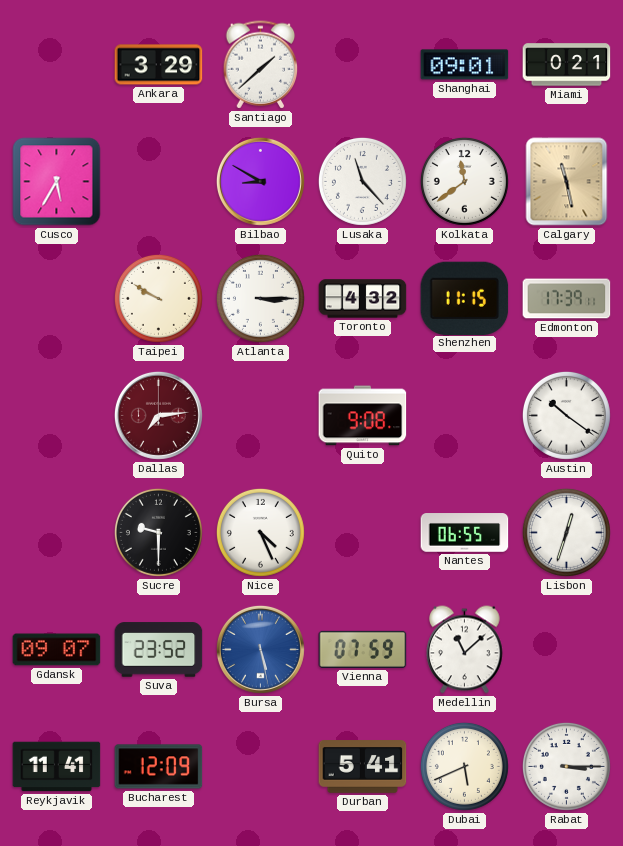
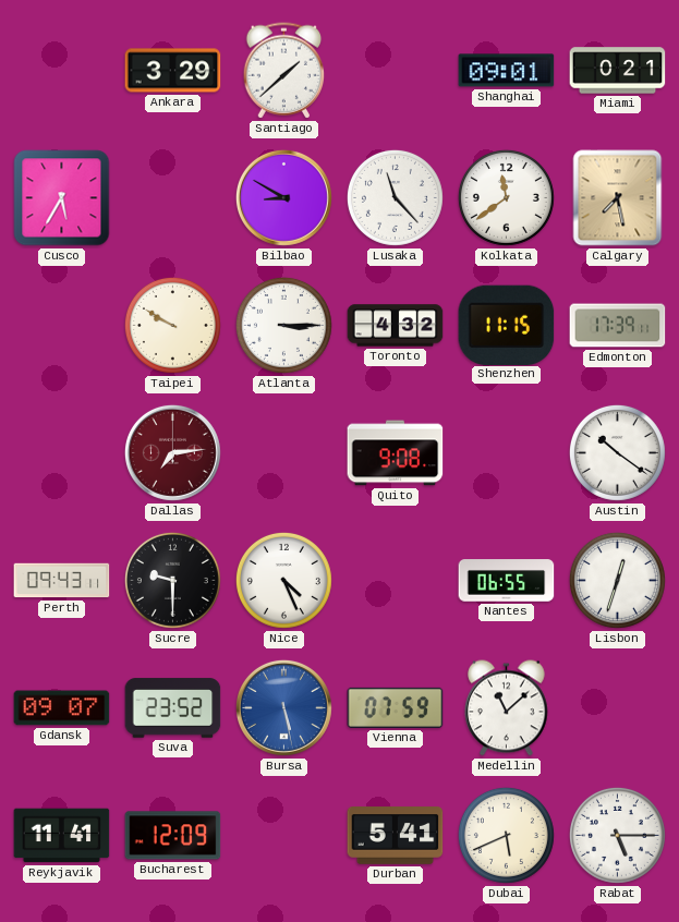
Calgary: 11:28 -> 7:28 (618, 198)
Perth: none -> 09:43 (62, 581)
Rabat: 3:15 -> 5:15 (617, 835)
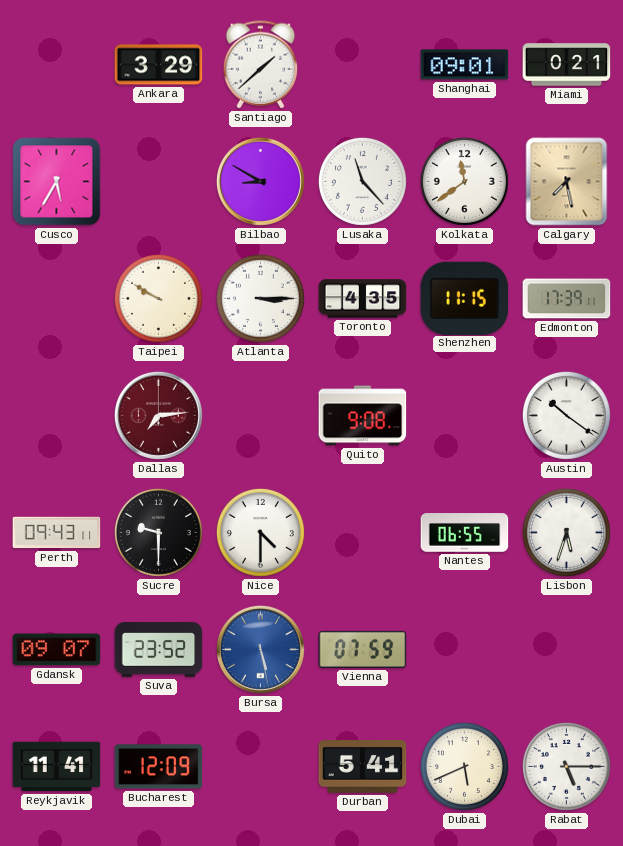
Toronto: 4:32 -> 4:35 (363, 299)
Nice: 4:26 -> 4:30 (260, 532)
Lisbon: 12:33 -> 5:33 (566, 532)
Medellin: 11:08 -> none (507, 708)
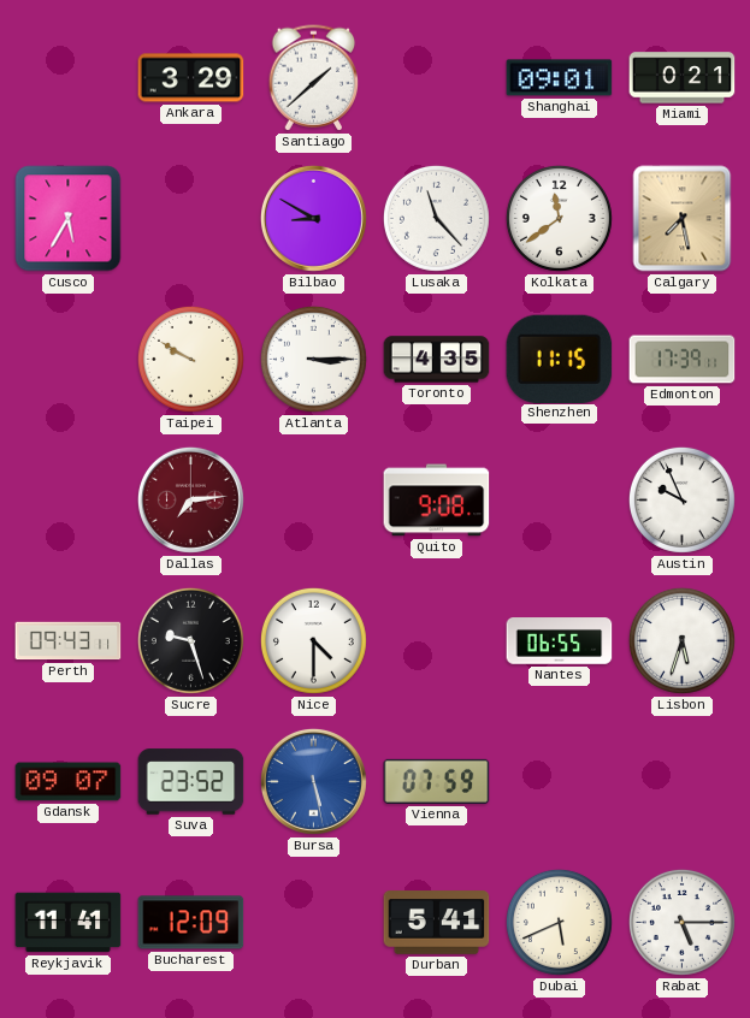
Austin: 10:21 -> 9:56 (681, 499)
Sucre: 9:30 -> 9:27 (190, 640)
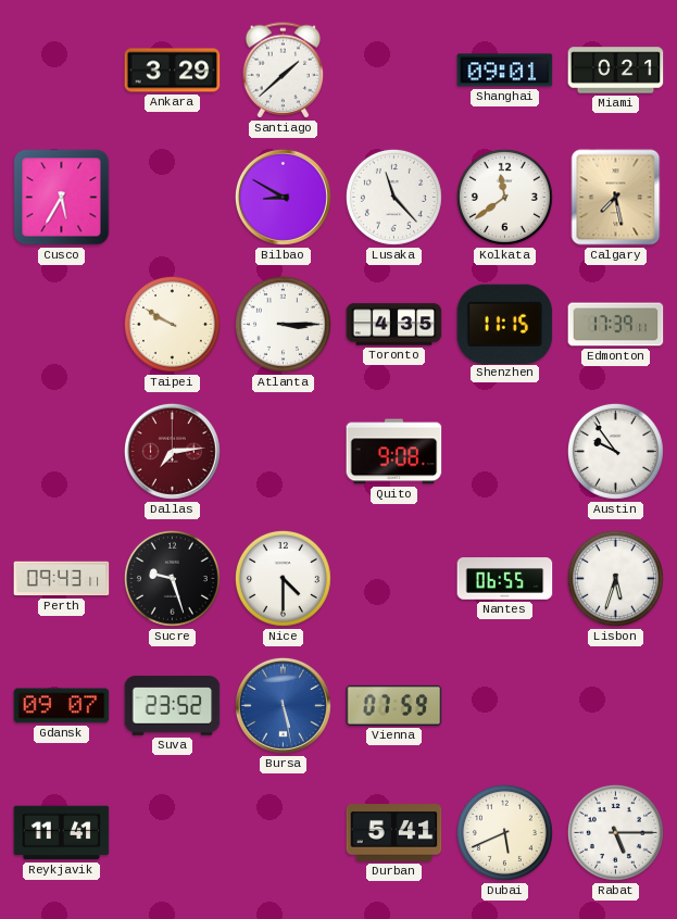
Austin: 9:56 -> 9:54 (615, 451)
Bucharest: 12:09 -> none (191, 923)
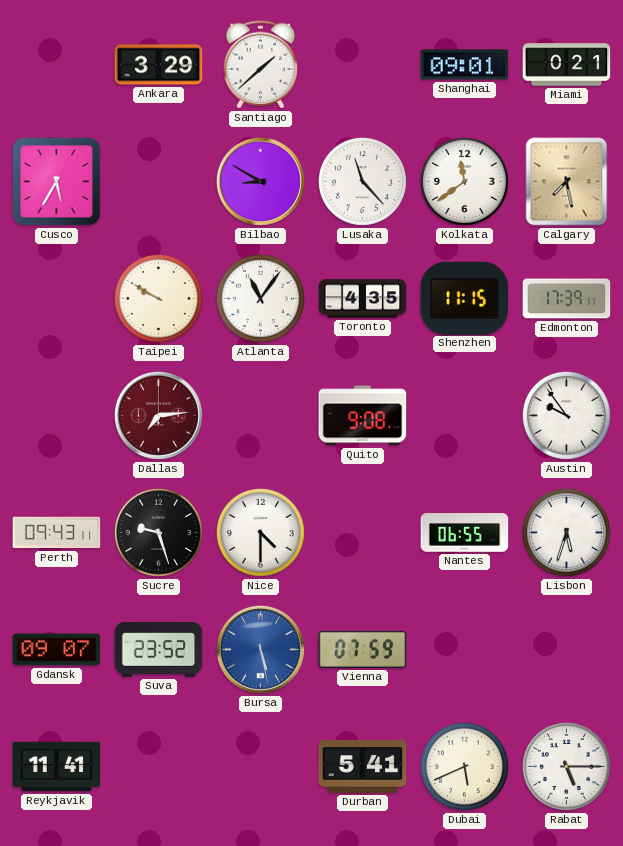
Atlanta: 3:15 -> 11:06 (260, 298)
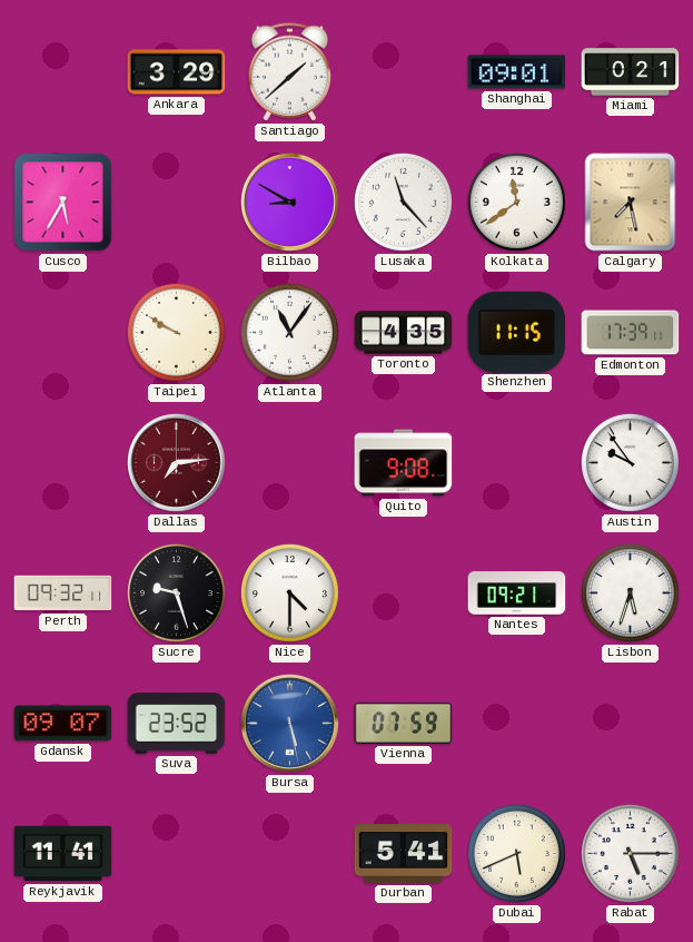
Perth: 09:43 -> 09:32 (63, 593)
Nantes: 06:55 -> 09:21 (517, 593)
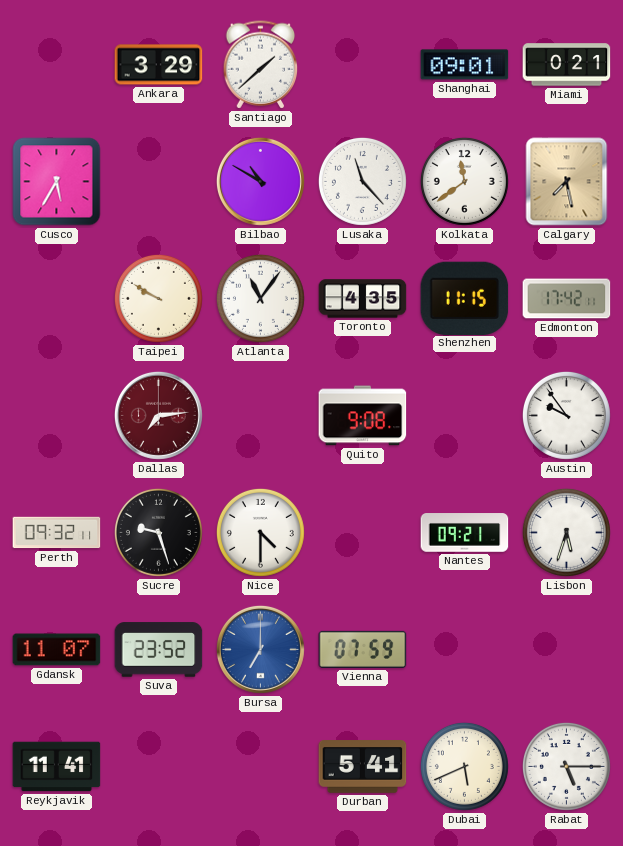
Bilbao: 8:50 -> 10:50 (260, 181)
Edmonton: 17:39 -> 17:42 (567, 299)
Gdansk: 09:07 -> 11:07 (57, 650)
Bursa: 5:28 -> 7:00 (260, 649)
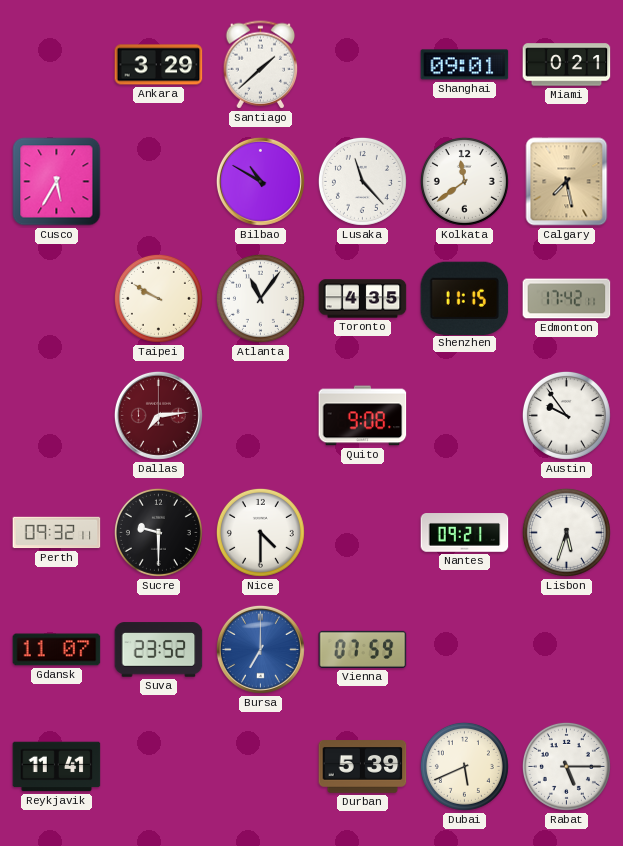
Sucre: 9:27 -> 9:30 (158, 532)
Durban: 5:41 -> 5:39 (363, 767)
